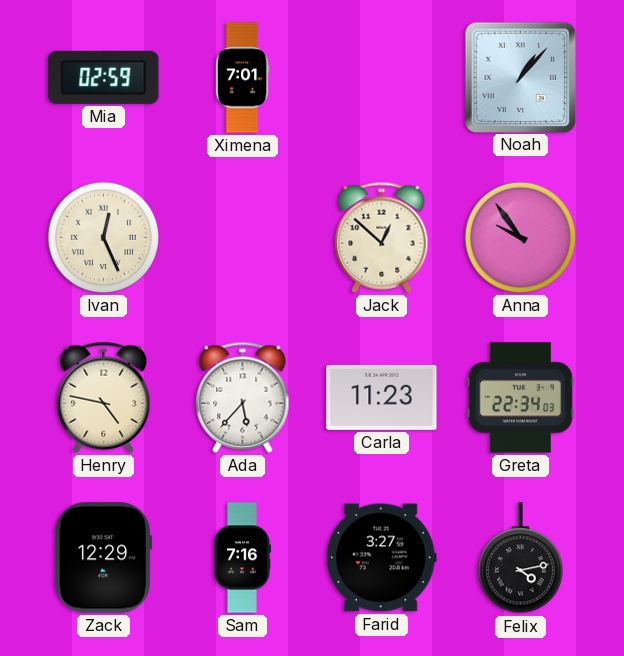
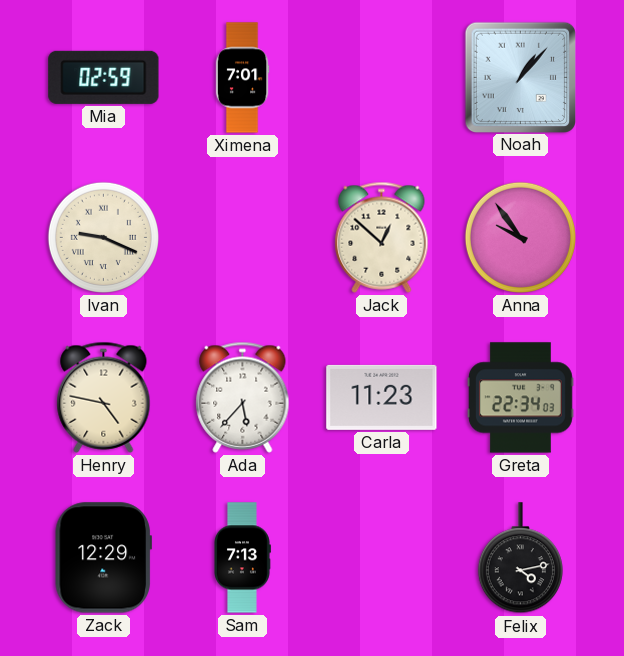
Ivan: 12:26 -> 9:19 (103, 237)
Sam: 7:16 -> 7:13 (243, 558)
Farid: 3:27 -> none (381, 558)
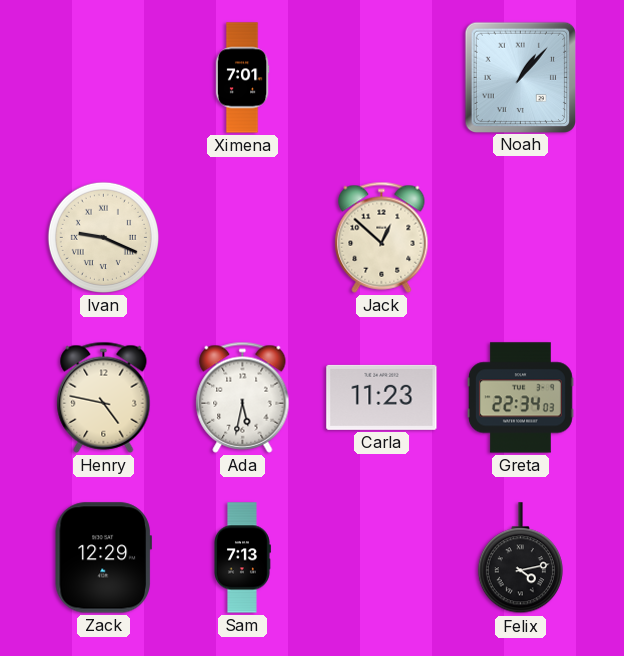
Mia: 02:59 -> none (104, 77)
Anna: 9:54 -> none (520, 237)
Ada: 5:37 -> 5:32 (243, 397)
